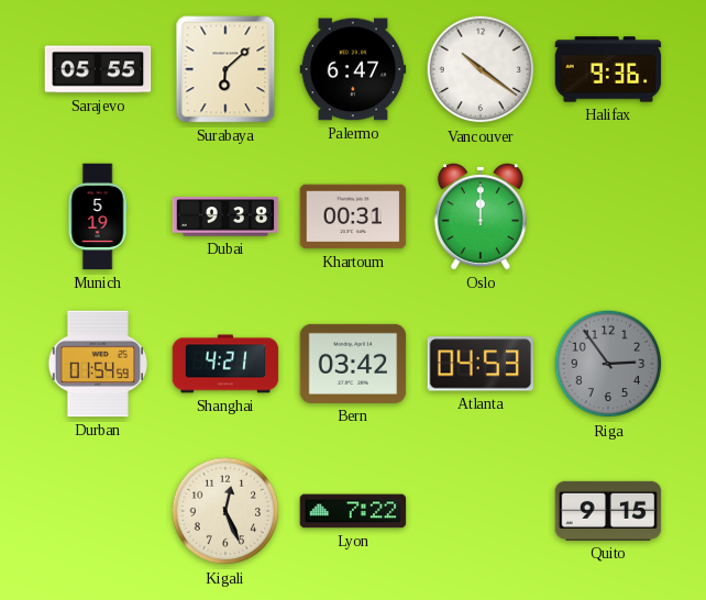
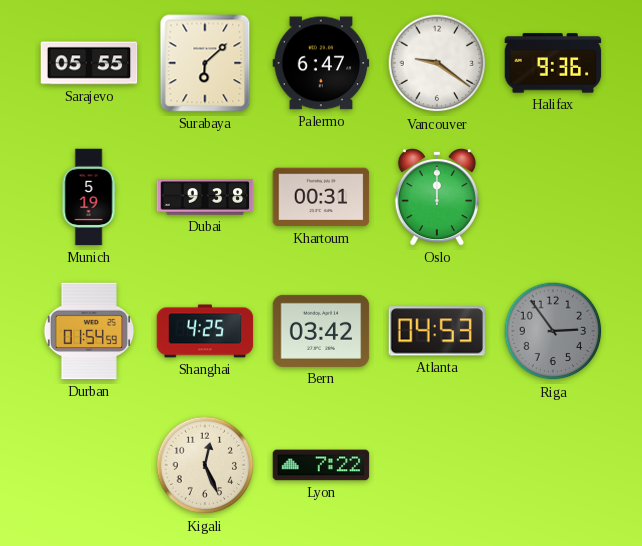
Vancouver: 10:21 -> 9:21 (437, 63)
Shanghai: 4:21 -> 4:25 (205, 331)
Quito: 9:15 -> none (608, 511)
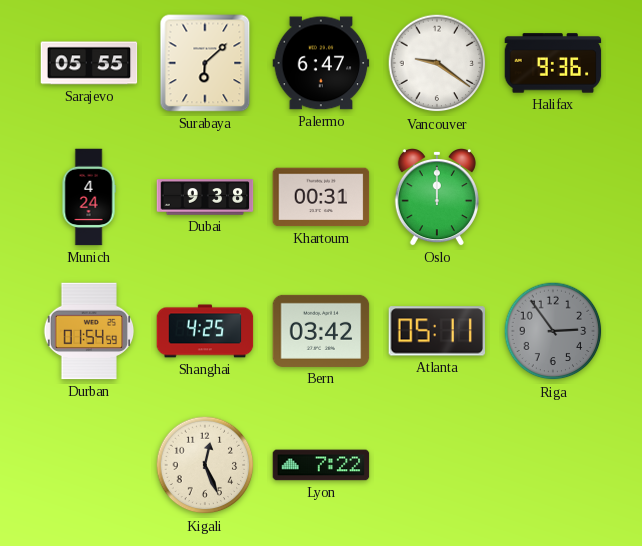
Munich: 5:19 -> 4:24 (89, 197)
Atlanta: 04:53 -> 05:11 (437, 331)
